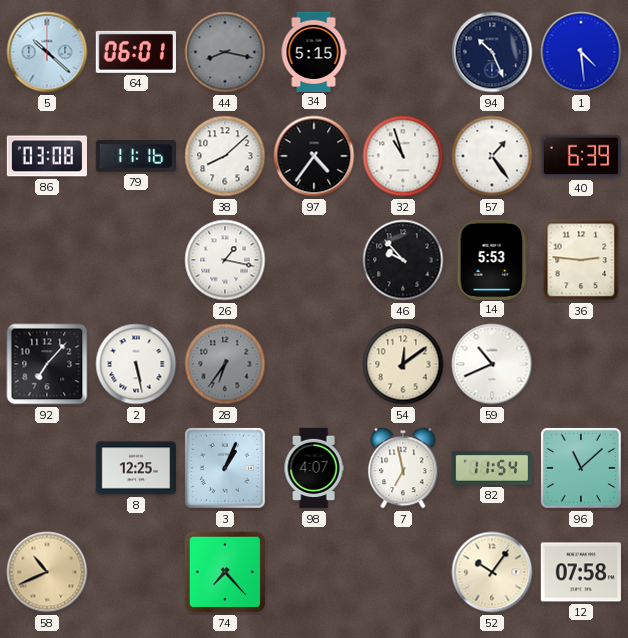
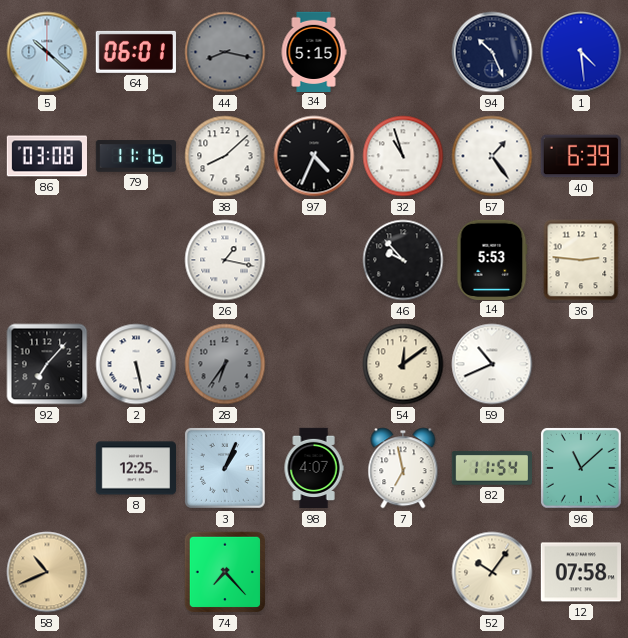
97: 4:36 -> 4:34 (314, 156)
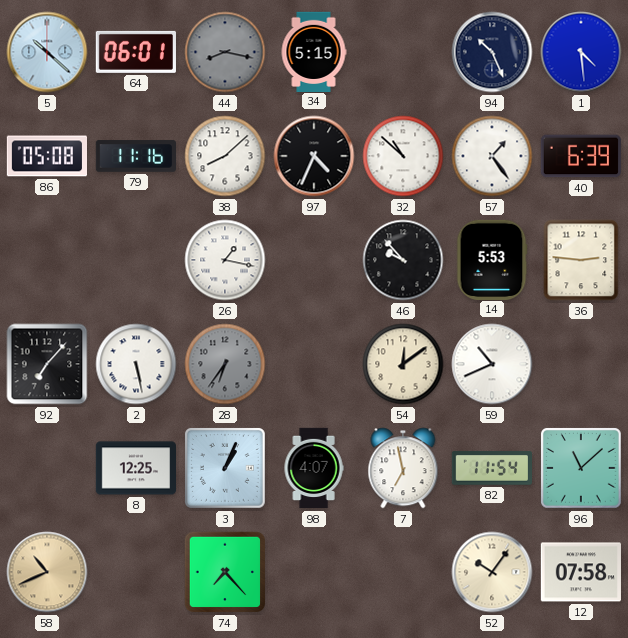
86: 03:08 -> 05:08 (46, 156)
32: 10:57 -> 10:52 (403, 156)
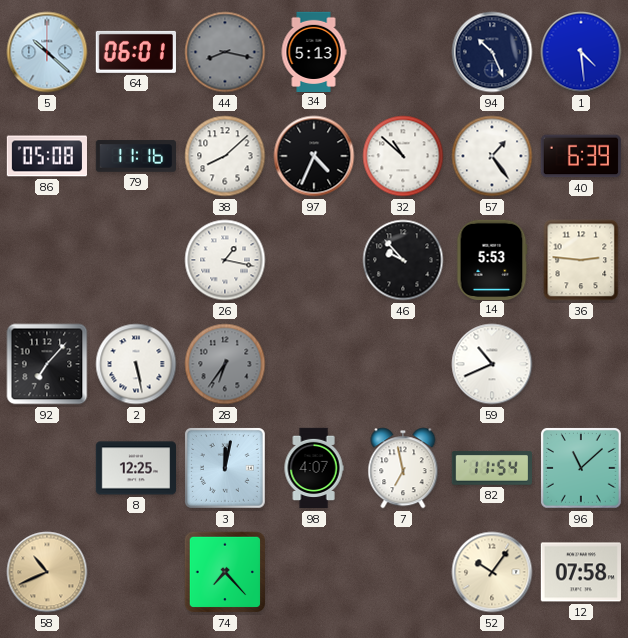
34: 5:15 -> 5:13 (314, 51)
54: 12:09 -> none (403, 364)
3: 1:04 -> 12:02 (225, 468)
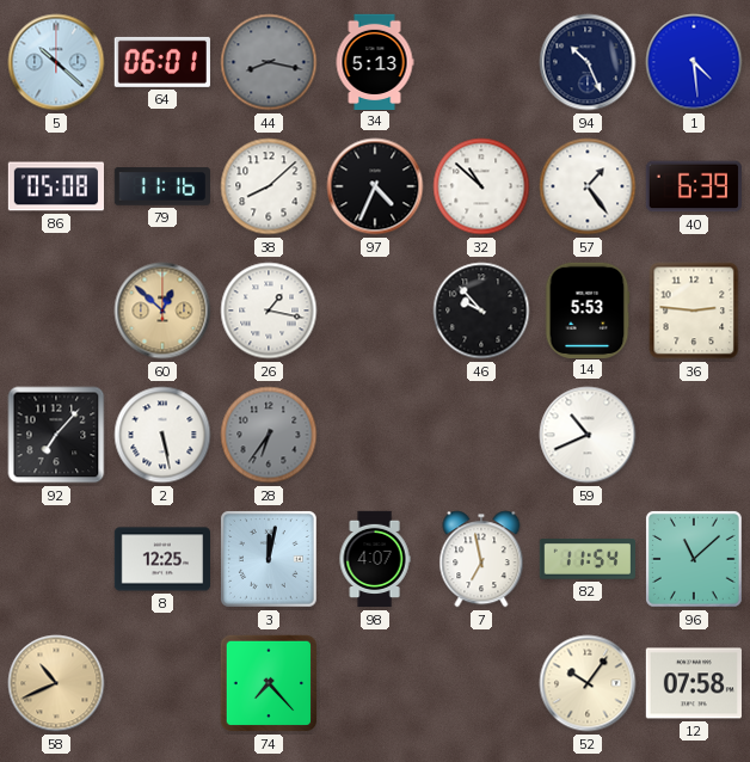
60: none -> 12:52 (162, 311)
